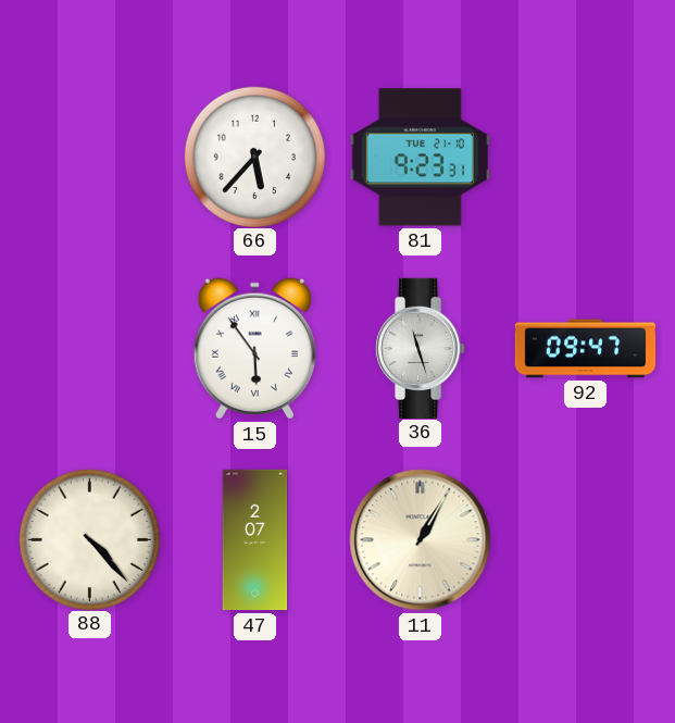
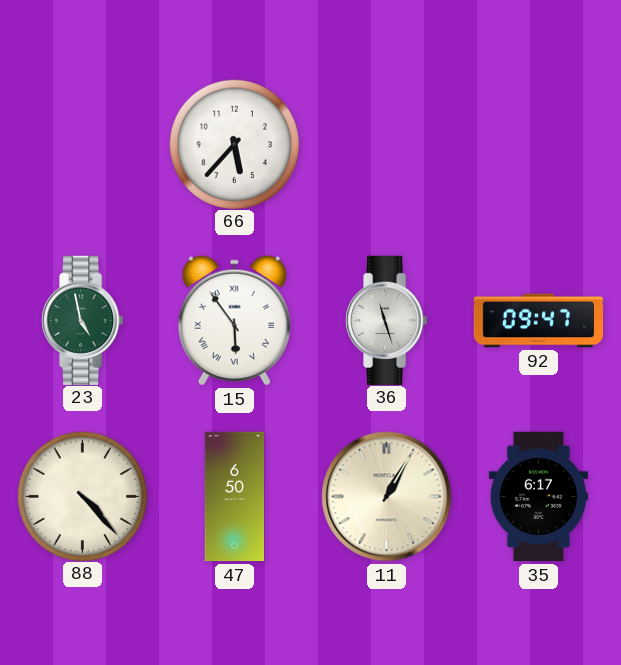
81: 9:23 -> none (420, 158)
23: none -> 4:58 (83, 320)
47: 2:07 -> 6:50 (235, 497)
35: none -> 6:17 (538, 497)
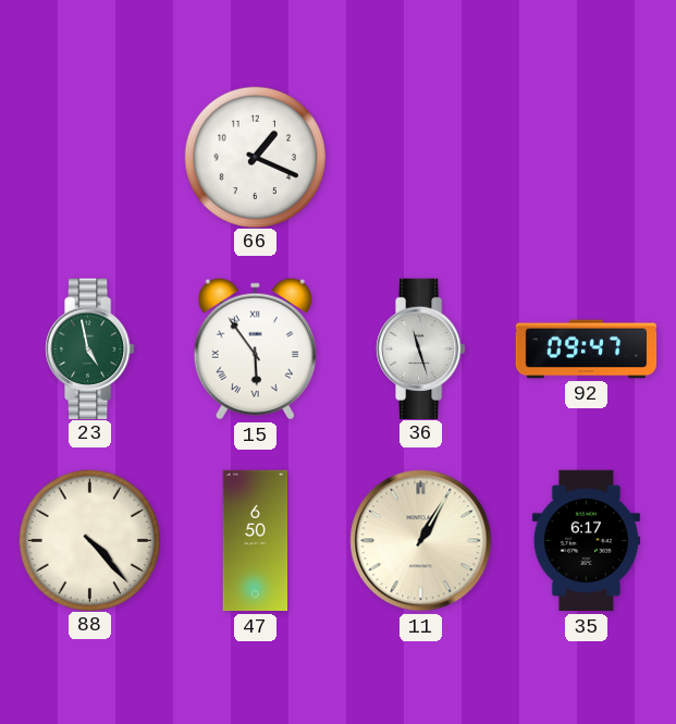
66: 5:37 -> 1:19 (255, 157)
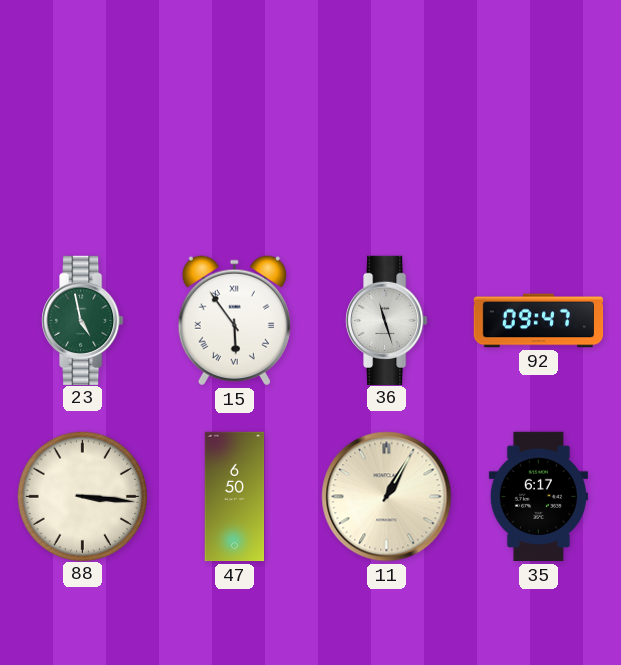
66: 1:19 -> none (255, 157)
88: 4:23 -> 3:16 (82, 496)
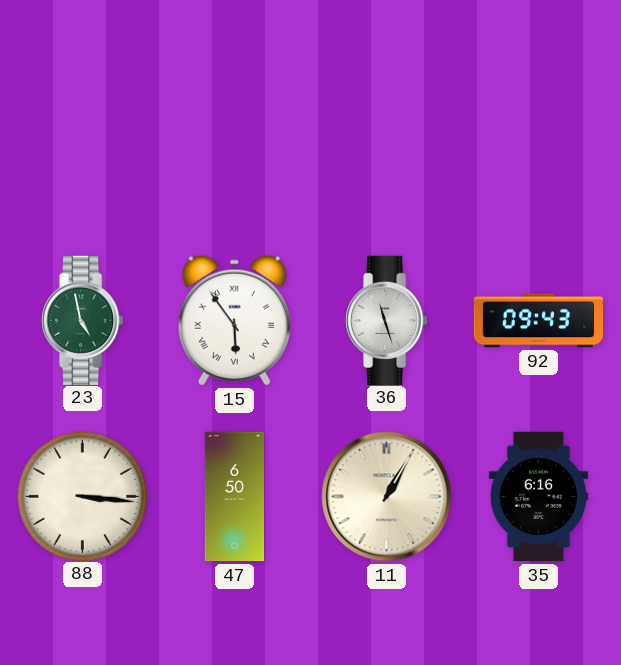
92: 09:47 -> 09:43 (539, 321)
35: 6:17 -> 6:16 (538, 497)
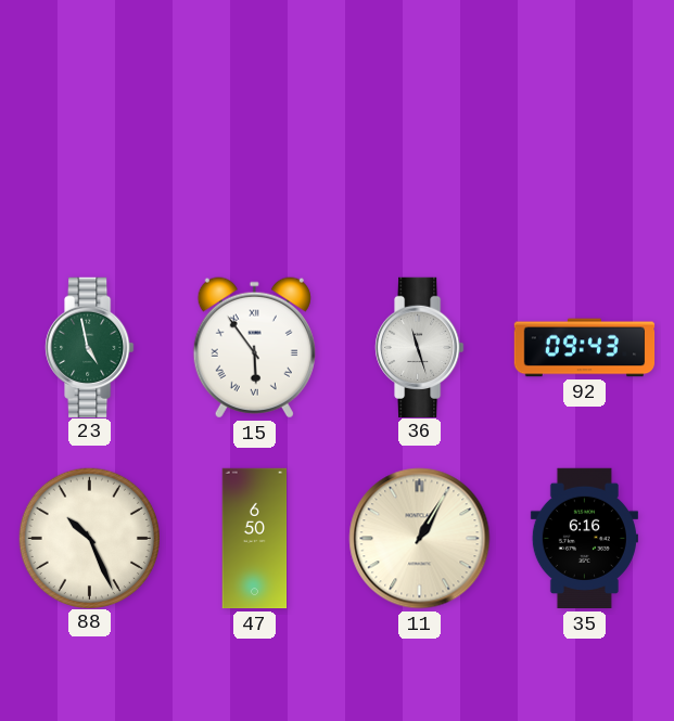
88: 3:16 -> 10:26 (89, 538)
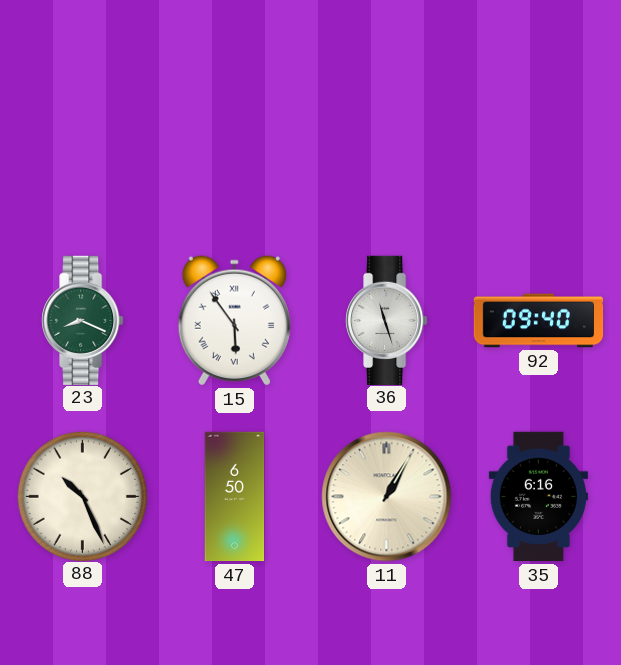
23: 4:58 -> 8:19 (83, 320)
92: 09:43 -> 09:40 (539, 321)
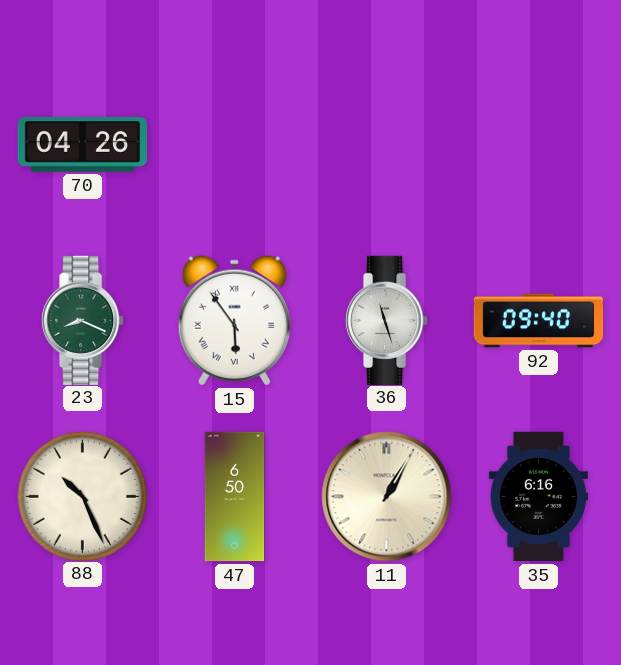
70: none -> 04:26 (82, 145)
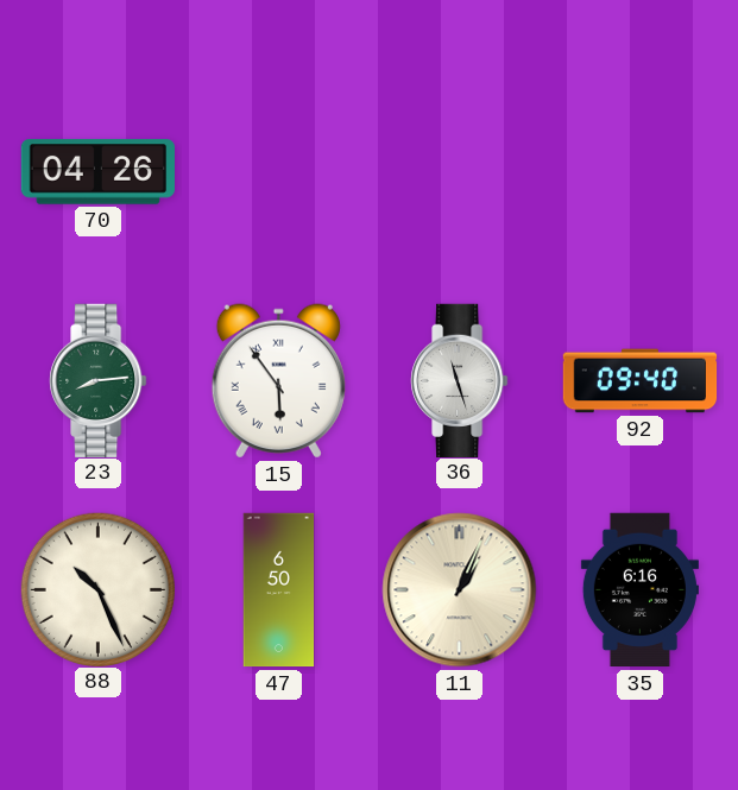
23: 8:19 -> 8:14 (99, 380)
11: 1:05 -> 1:04 (460, 590)
